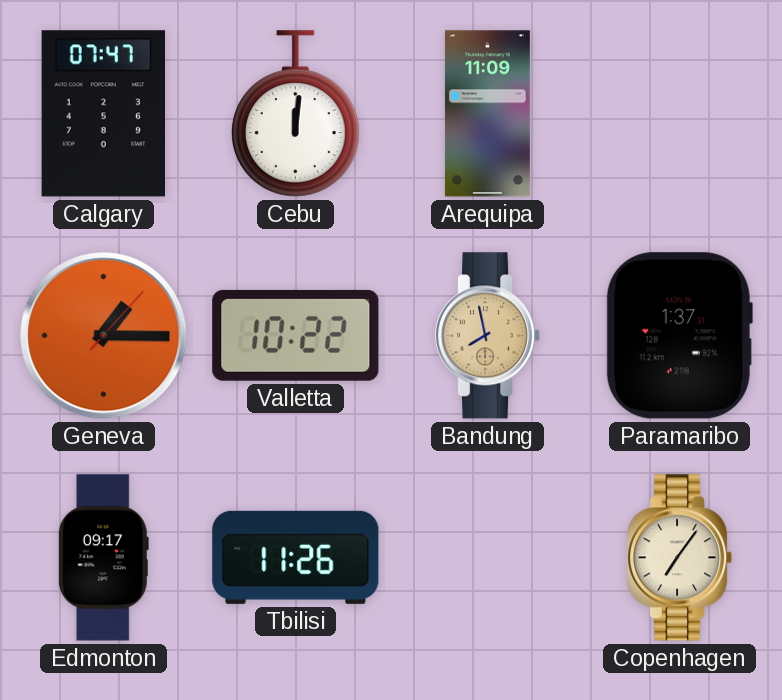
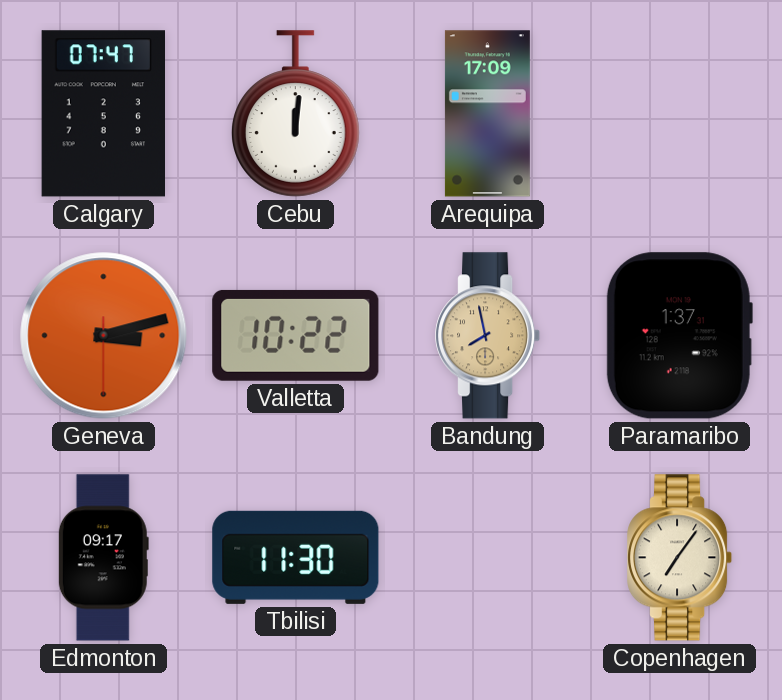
Arequipa: 11:09 -> 17:09 (487, 114)
Geneva: 1:15 -> 3:12 (104, 336)
Tbilisi: 11:26 -> 11:30 (296, 557)
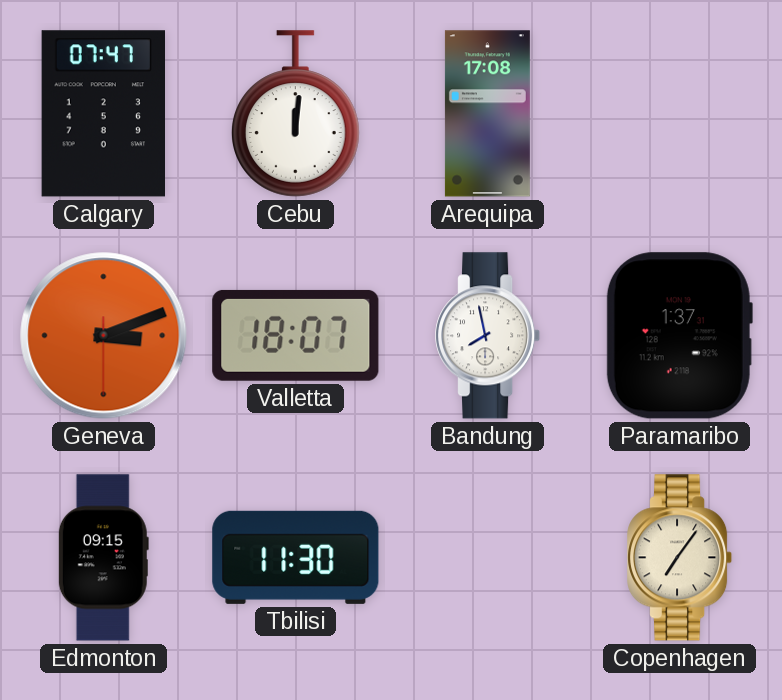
Arequipa: 17:09 -> 17:08 (487, 114)
Geneva: 3:12 -> 3:11 (104, 336)
Valletta: 10:22 -> 18:07 (296, 335)
Bandung dial: champagne -> white (489, 336)
Edmonton: 09:17 -> 09:15 (103, 558)
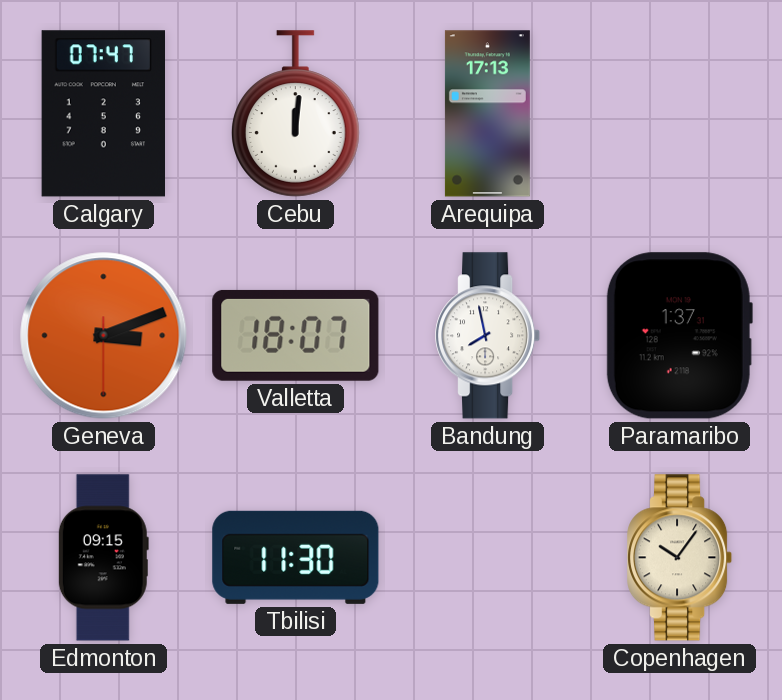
Arequipa: 17:08 -> 17:13 (487, 114)
Copenhagen: 7:06 -> 10:06 (681, 558)
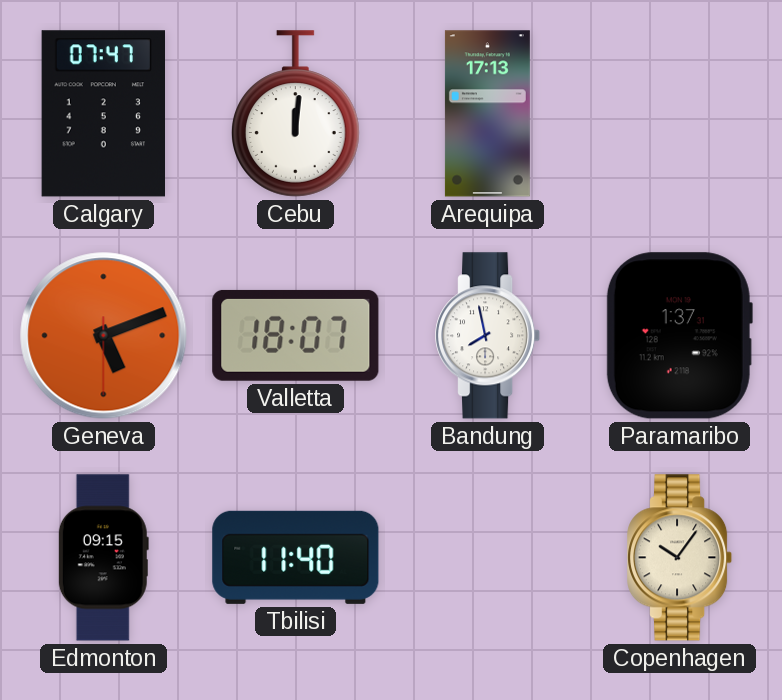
Geneva: 3:11 -> 5:11 (104, 336)
Tbilisi: 11:30 -> 11:40 (296, 557)
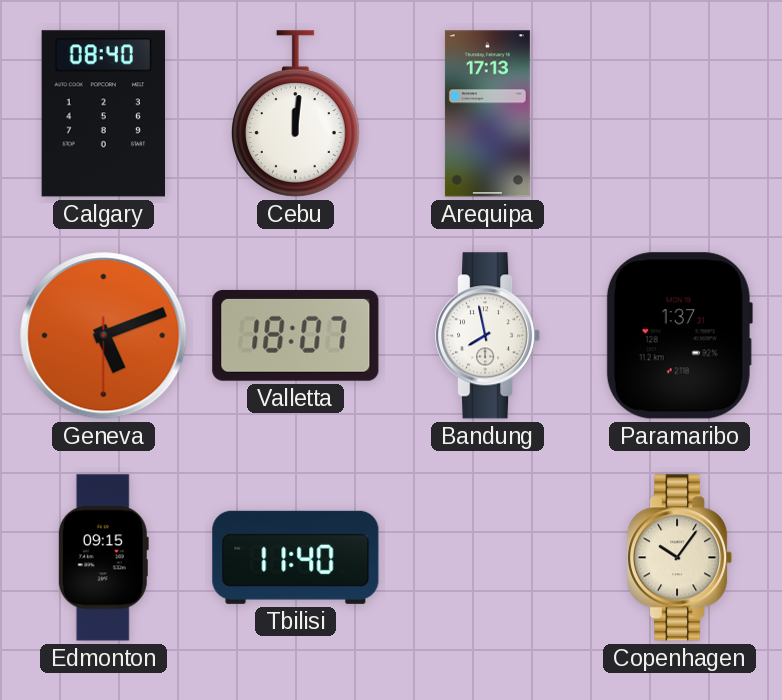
Calgary: 07:47 -> 08:40 (103, 114)
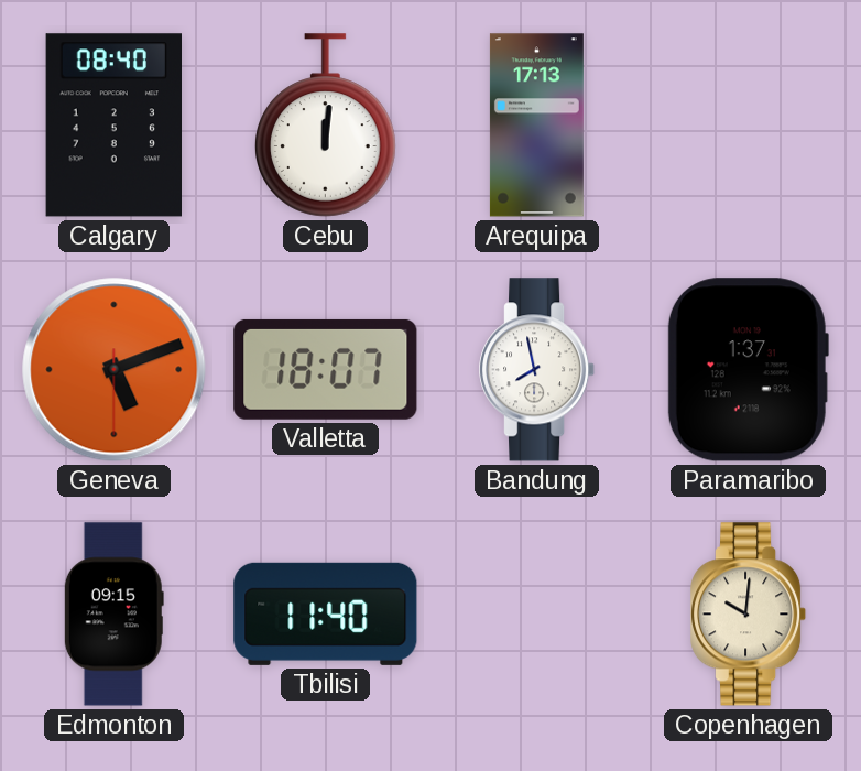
Copenhagen: 10:06 -> 10:01 (750, 615)
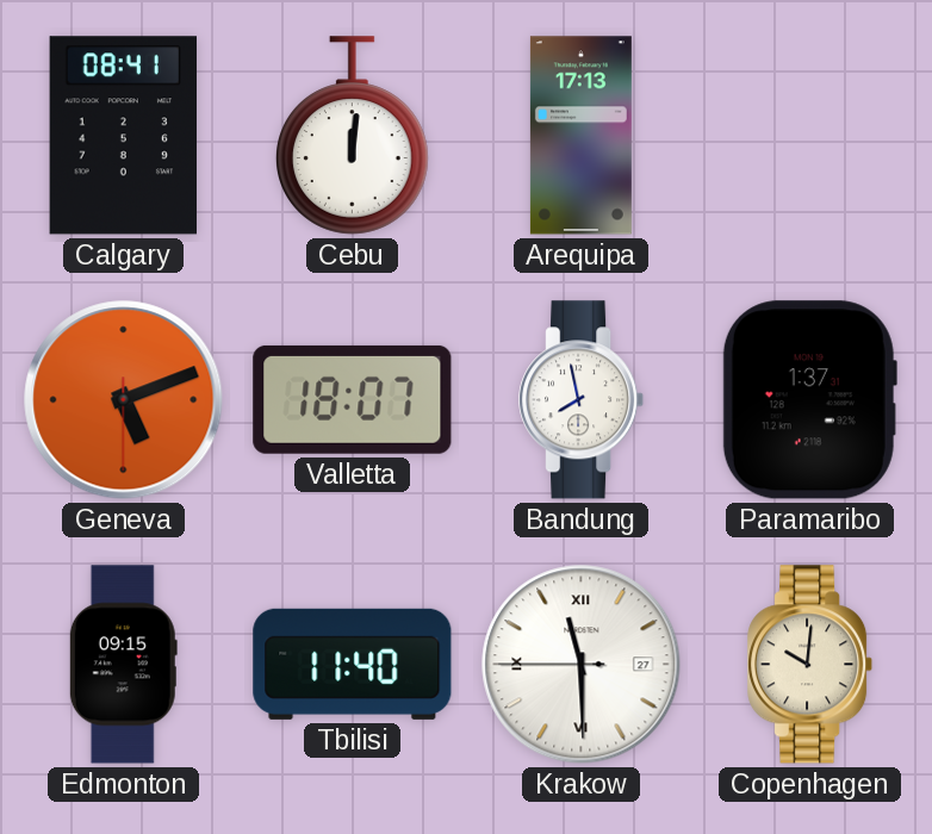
Calgary: 08:40 -> 08:41 (123, 136)
Krakow: none -> 11:29 (582, 665)
